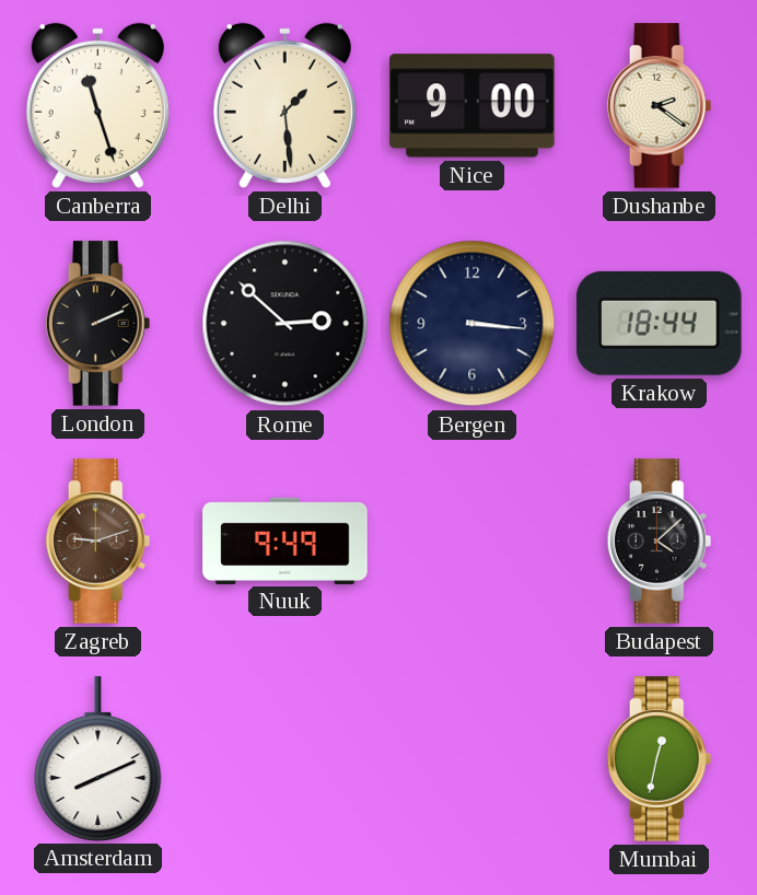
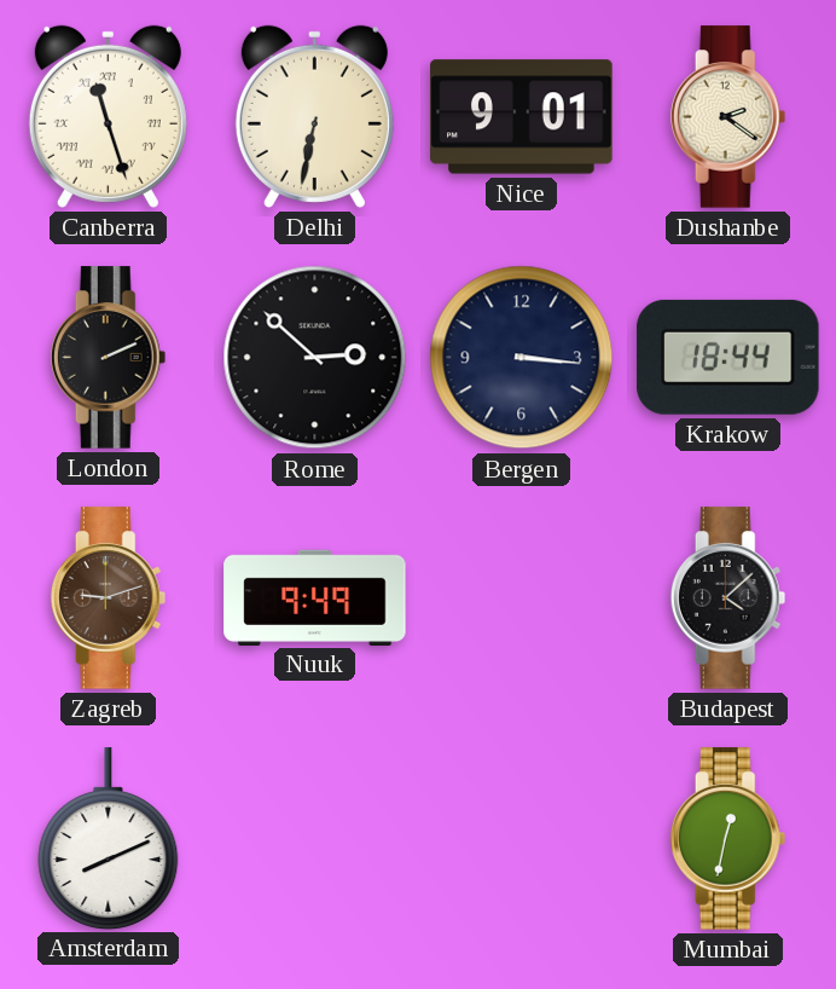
Canberra numerals: Arabic -> Roman (108, 116)
Delhi: 1:29 -> 6:32 (314, 116)
Nice: 9:00 -> 9:01 (522, 117)
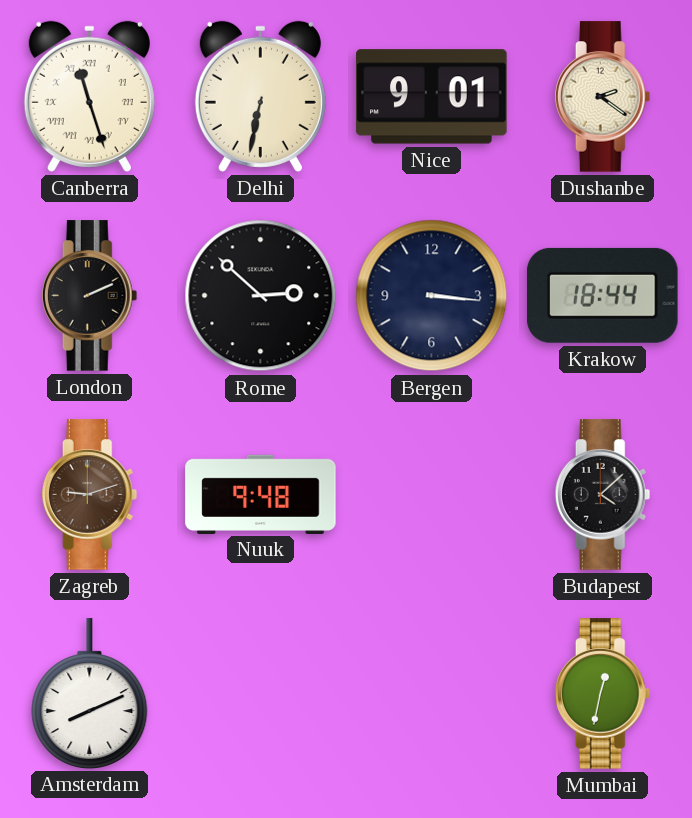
Nuuk: 9:49 -> 9:48 (261, 494)
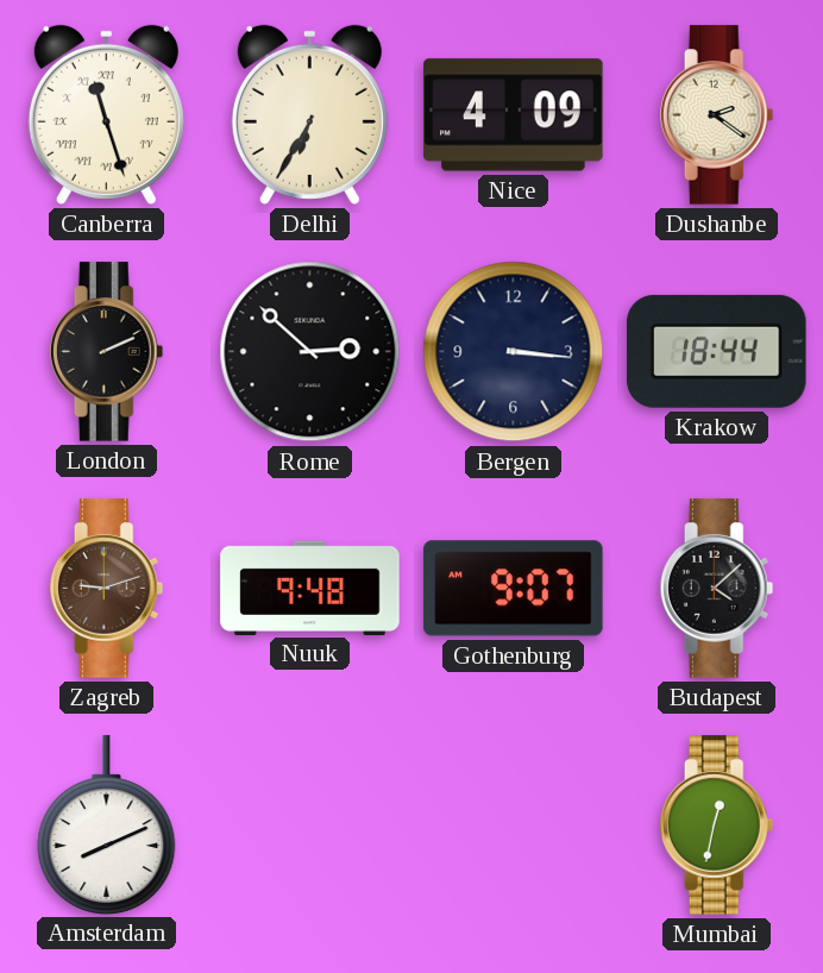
Delhi: 6:32 -> 6:35 (309, 114)
Nice: 9:01 -> 4:09 (514, 115)
Gothenburg: none -> 9:07 (514, 589)
